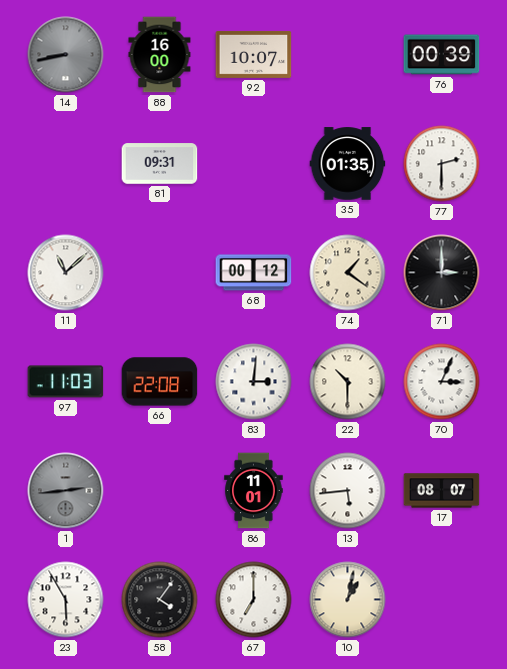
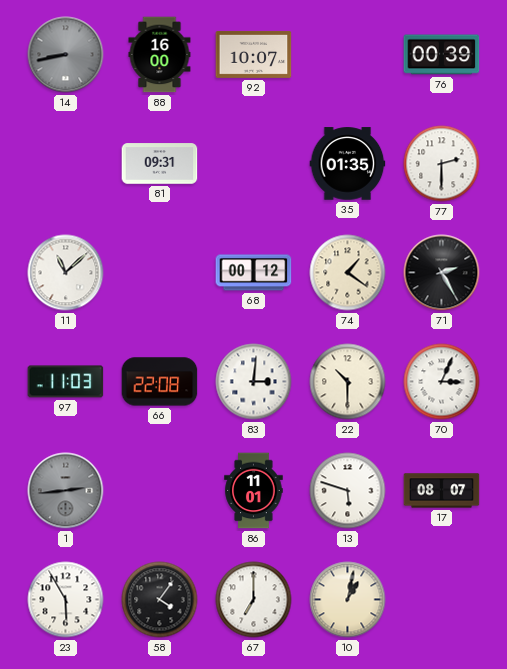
71: 3:00 -> 2:25 (442, 273)
13: 5:44 -> 5:48 (348, 491)
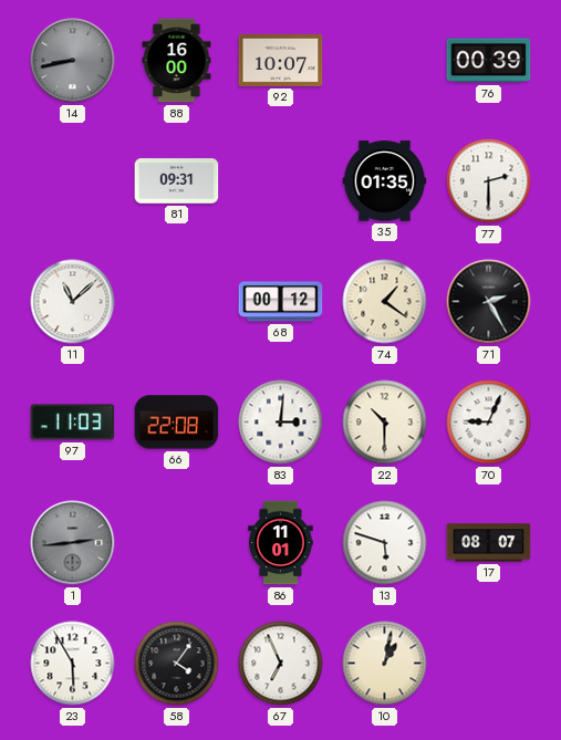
70: 3:04 -> 9:04 (489, 423)
67: 7:00 -> 6:56 (281, 664)
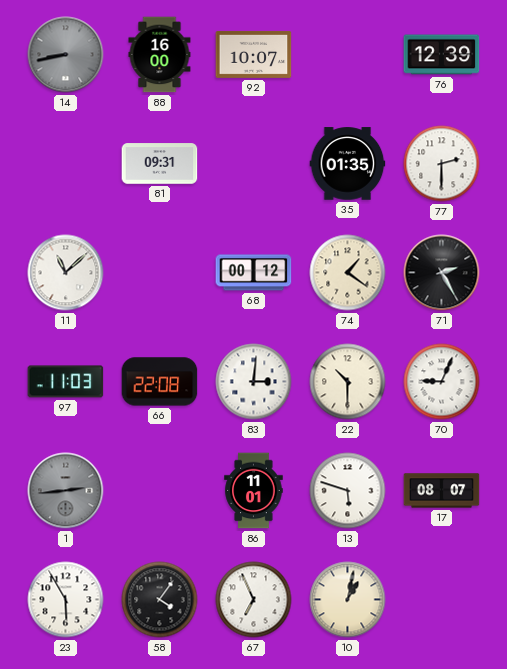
76: 00:39 -> 12:39 (442, 55)
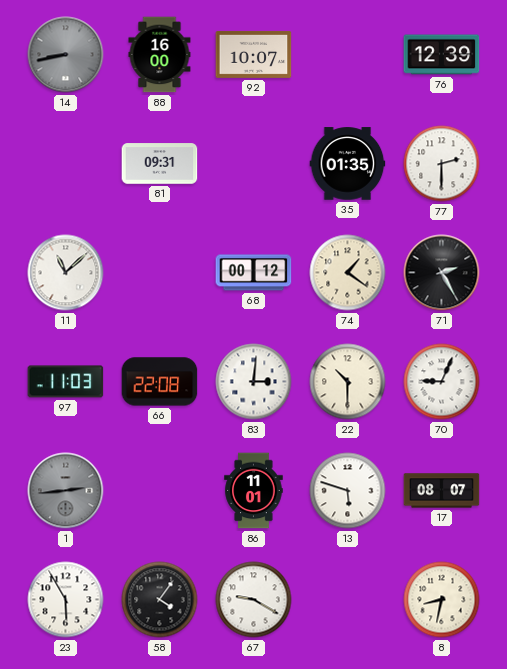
67: 6:56 -> 9:20 (254, 600)
10: 1:02 -> none (348, 600)
8: none -> 8:32 (442, 600)
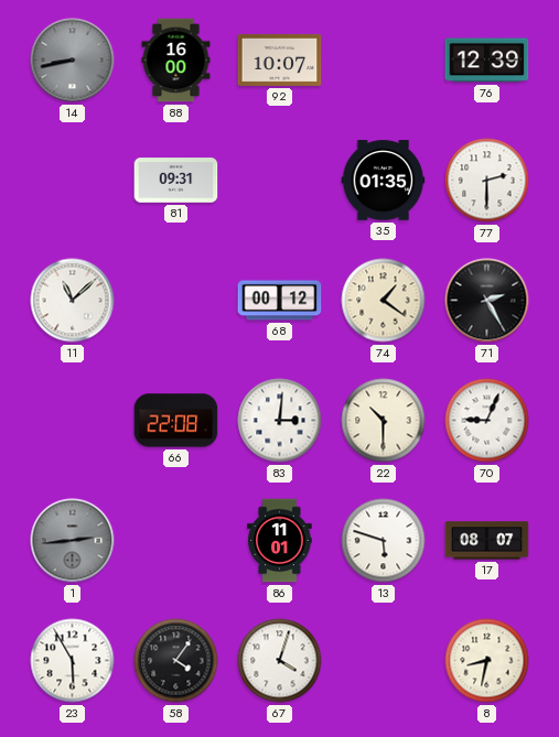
97: 11:03 -> none (66, 382)
67: 9:20 -> 4:03 (280, 661)
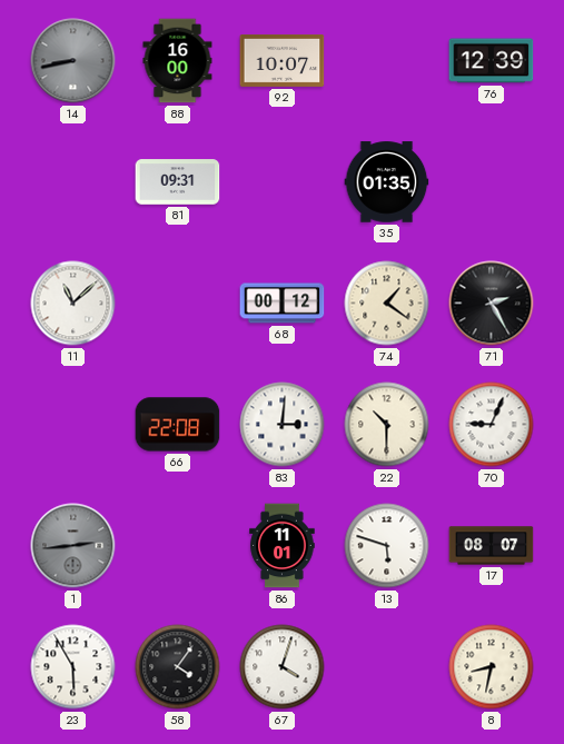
77: 2:30 -> none (487, 181)
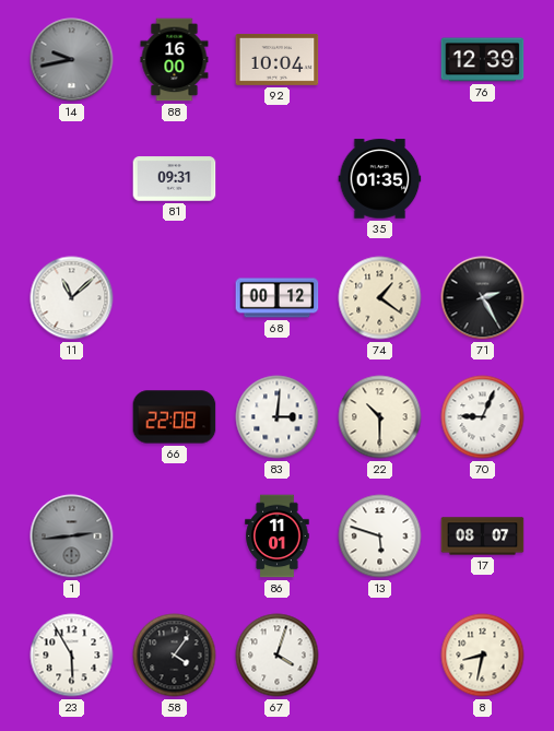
14: 8:43 -> 9:43 (72, 60)
92: 10:07 -> 10:04 (278, 59)
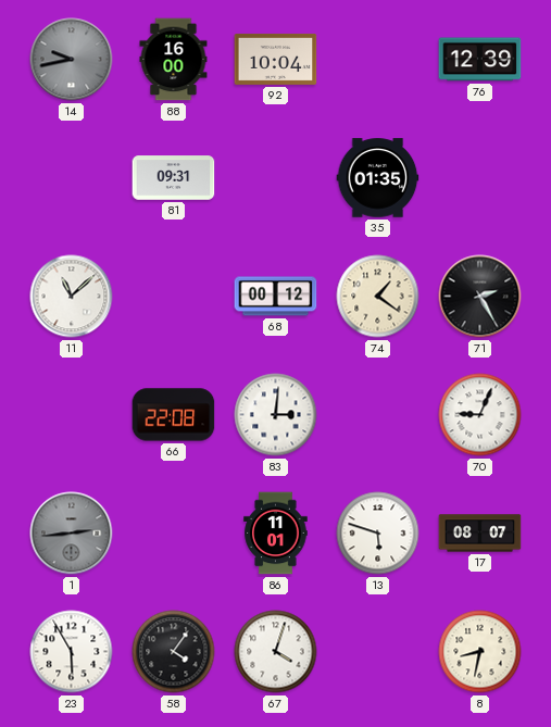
22: 10:30 -> none (380, 417)
